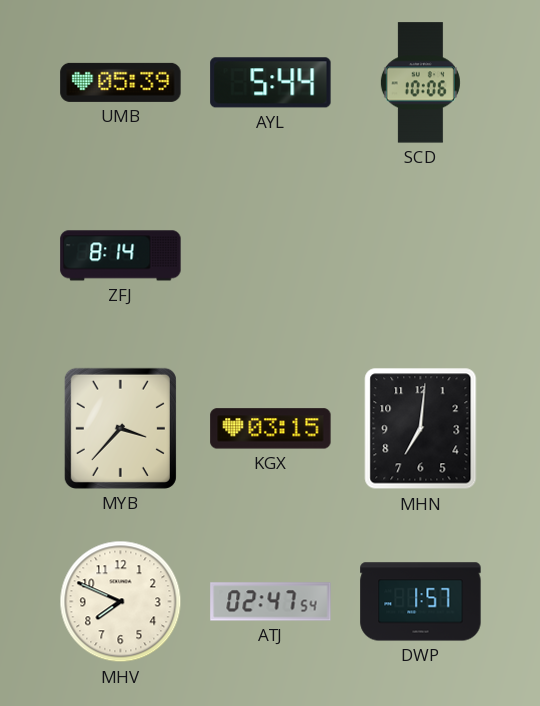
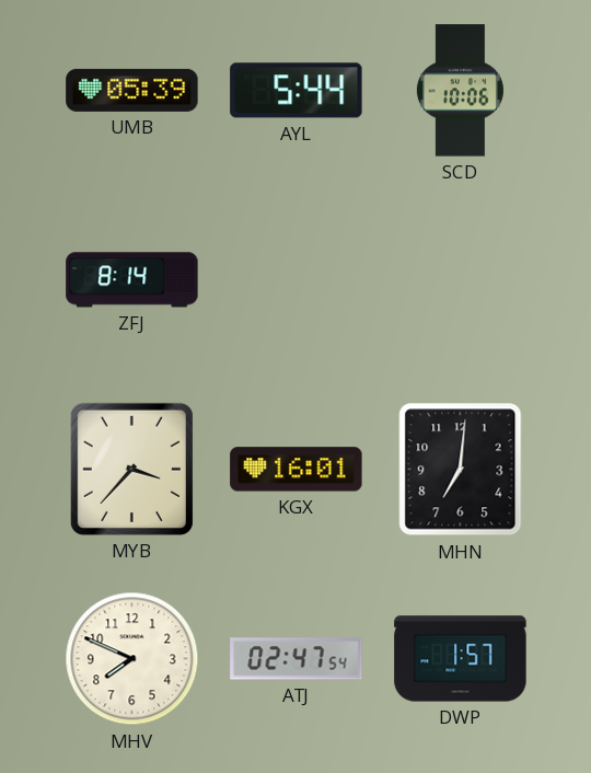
KGX: 03:15 -> 16:01 (297, 470)
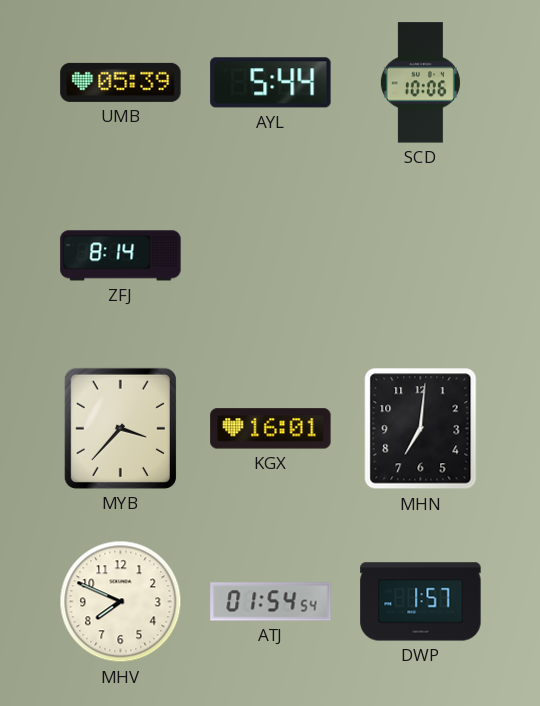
ATJ: 02:47 -> 01:54 (271, 602)
